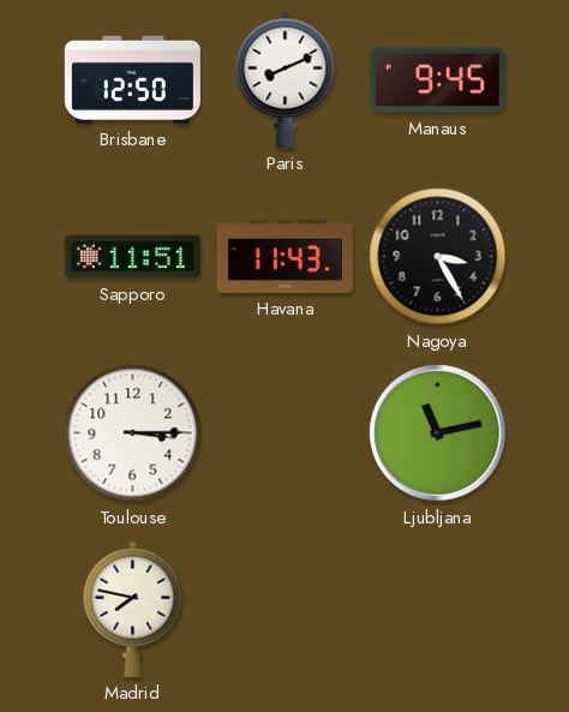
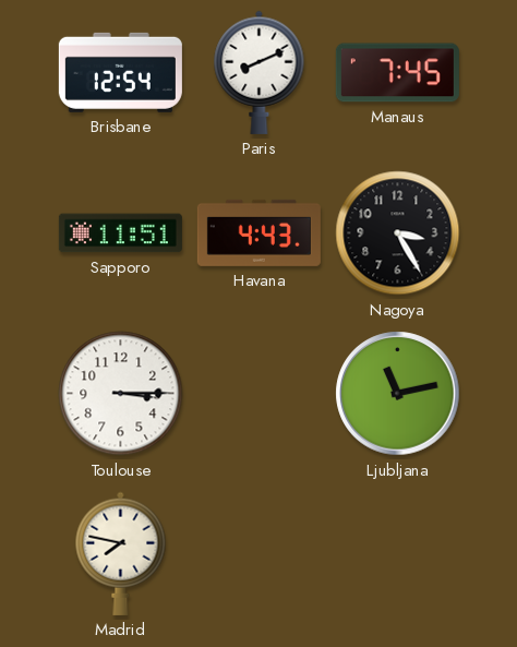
Brisbane: 12:50 -> 12:54 (120, 72)
Manaus: 9:45 -> 7:45 (397, 73)
Havana: 11:43 -> 4:43 (258, 232)
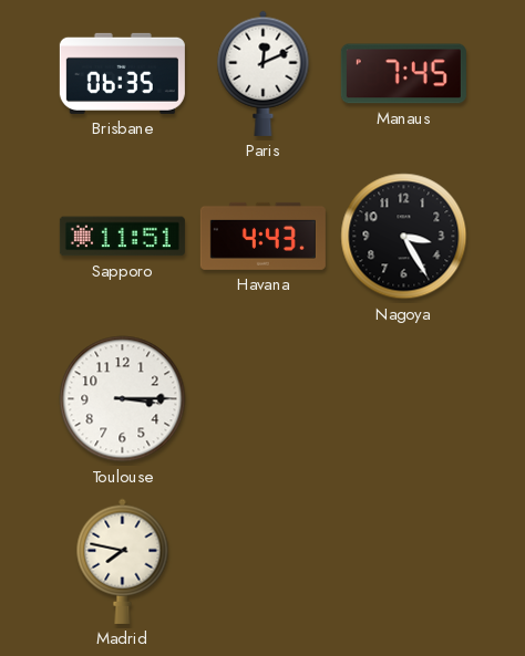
Brisbane: 12:54 -> 06:35 (122, 73)
Paris: 8:11 -> 12:11 (264, 73)
Ljubljana: 11:13 -> none (398, 394)
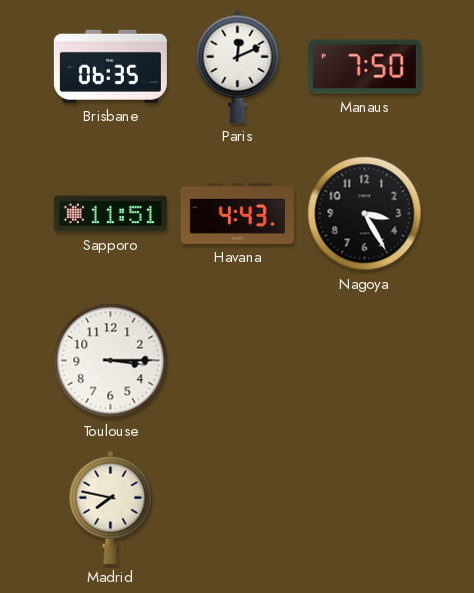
Manaus: 7:45 -> 7:50 (364, 67)
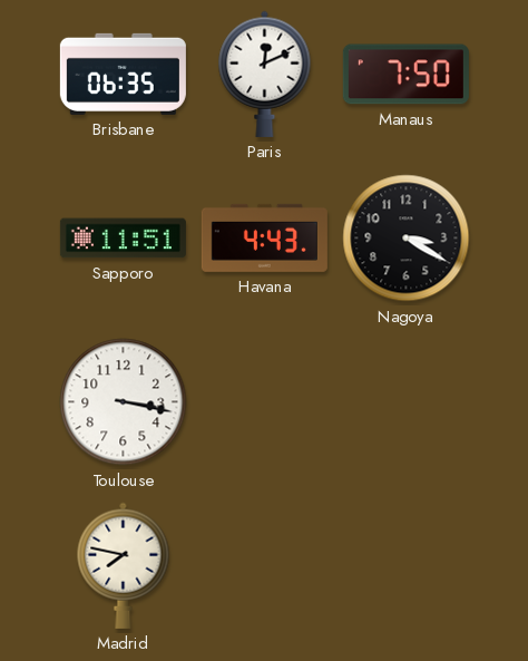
Nagoya: 3:25 -> 3:20 (407, 239)
Toulouse: 3:15 -> 3:17 (124, 402)
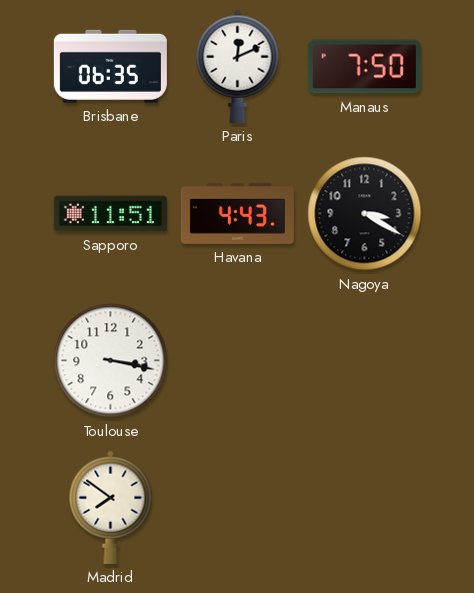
Madrid: 7:47 -> 7:51 (111, 507)
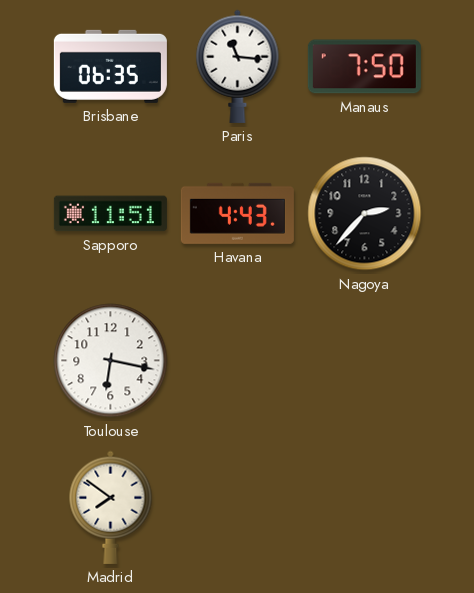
Paris: 12:11 -> 11:16 (238, 66)
Nagoya: 3:20 -> 2:37 (365, 214)
Toulouse: 3:17 -> 6:17 (111, 361)
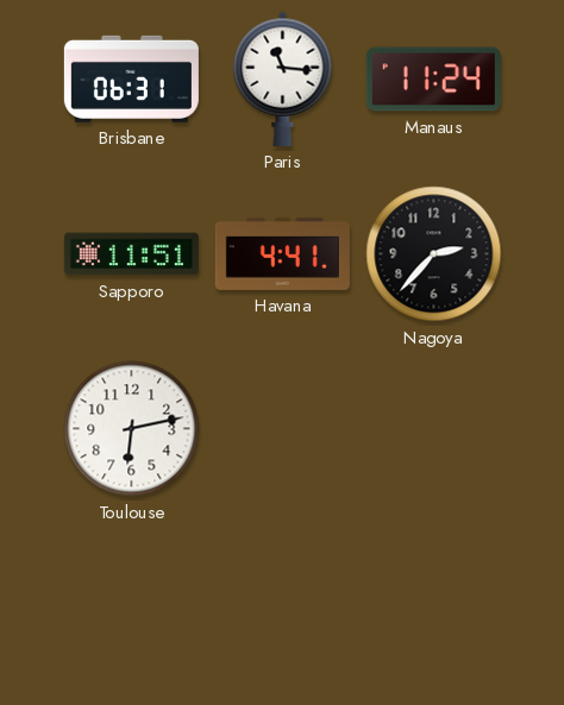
Brisbane: 06:35 -> 06:31 (131, 78)
Manaus: 7:50 -> 11:24 (433, 80)
Havana: 4:43 -> 4:41 (282, 253)
Toulouse: 6:17 -> 6:13 (132, 429)
Madrid: 7:51 -> none (111, 507)
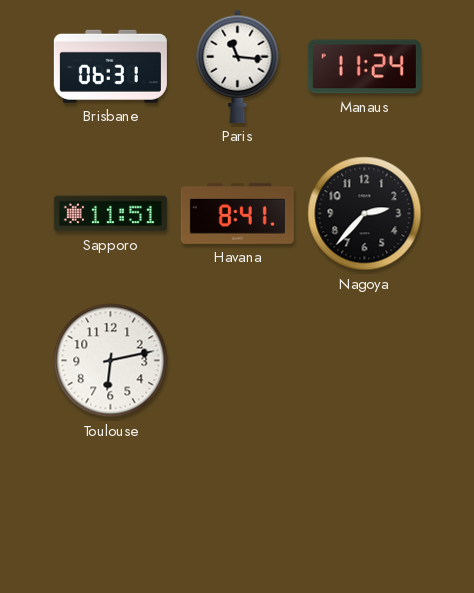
Havana: 4:41 -> 8:41 (237, 213)
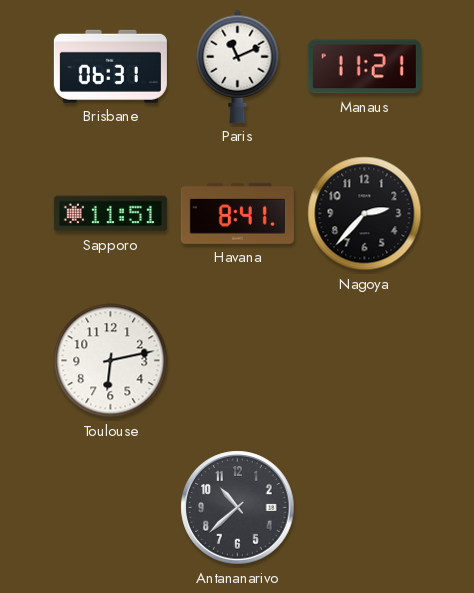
Paris: 11:16 -> 11:11 (238, 66)
Manaus: 11:24 -> 11:21 (364, 67)
Antananarivo: none -> 10:38 (238, 508)
